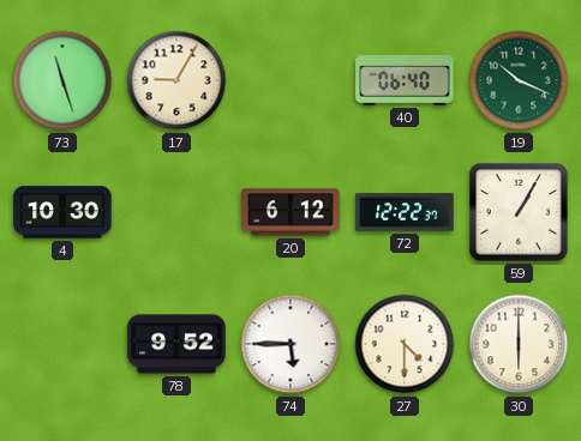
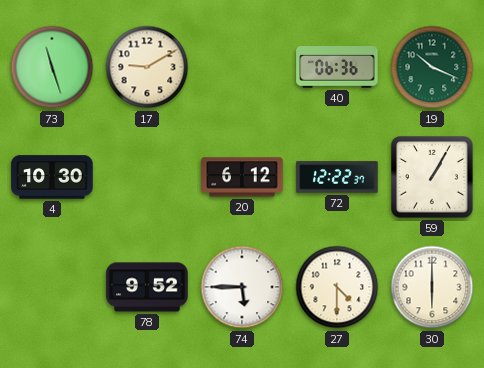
17: 9:05 -> 9:10 (147, 67)
40: 06:40 -> 06:36 (337, 68)
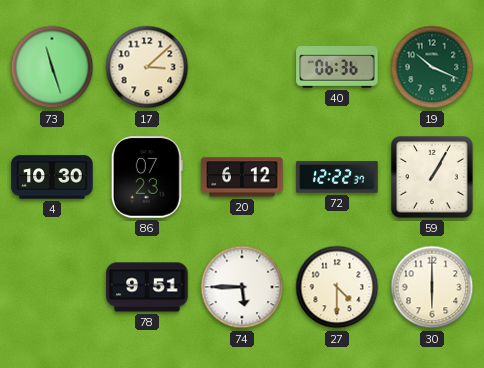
17: 9:10 -> 3:08 (147, 67)
86: none -> 07:23 (147, 177)
78: 9:52 -> 9:51 (147, 287)
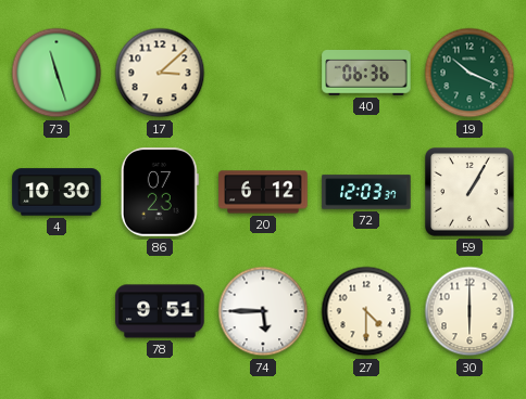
72: 12:22 -> 12:03 (366, 192)
